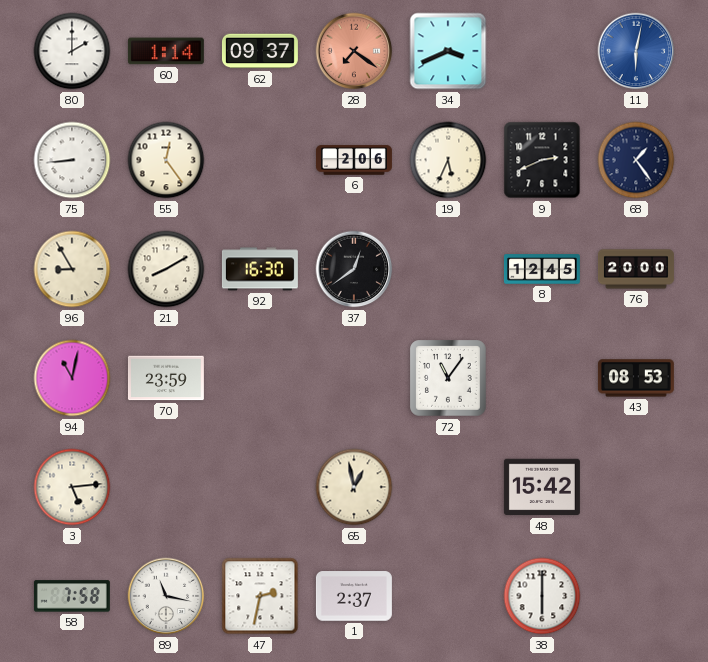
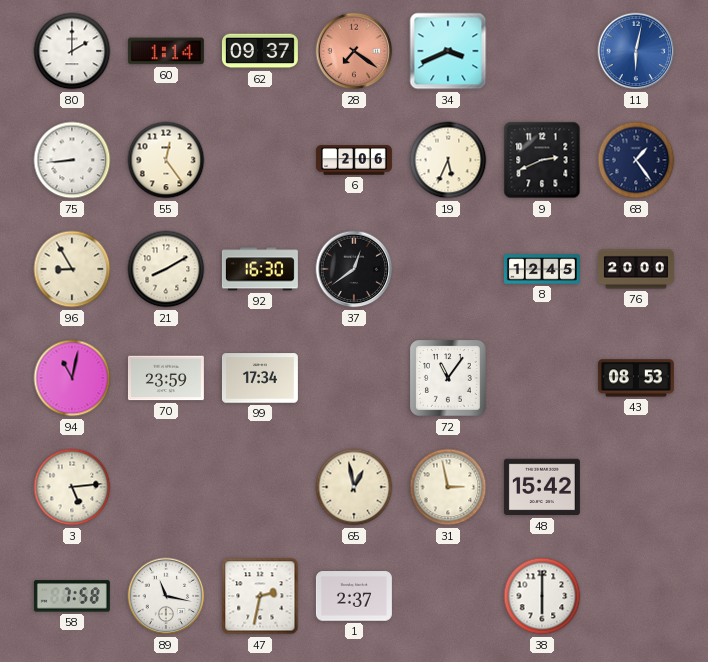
99: none -> 17:34 (260, 378)
31: none -> 2:58 (448, 487)
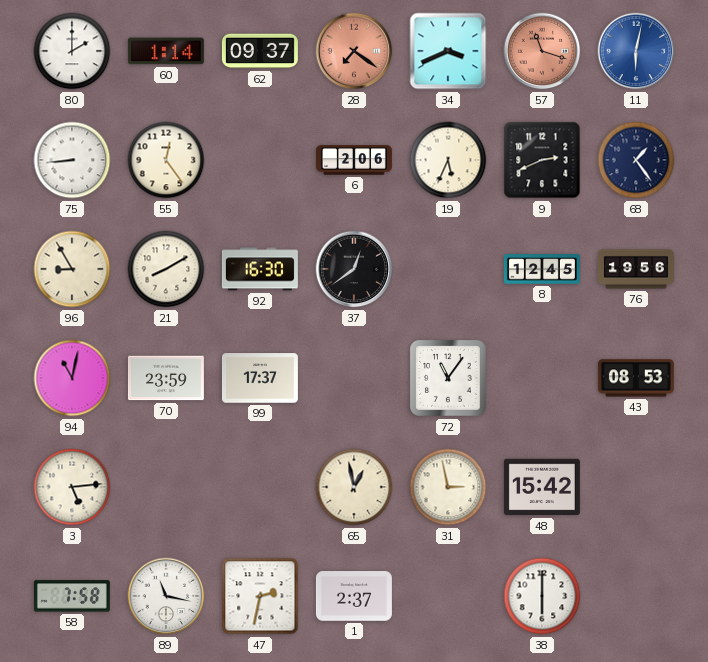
57: none -> 11:18 (542, 51)
76: 20:00 -> 19:56 (636, 269)
99: 17:34 -> 17:37 (260, 378)
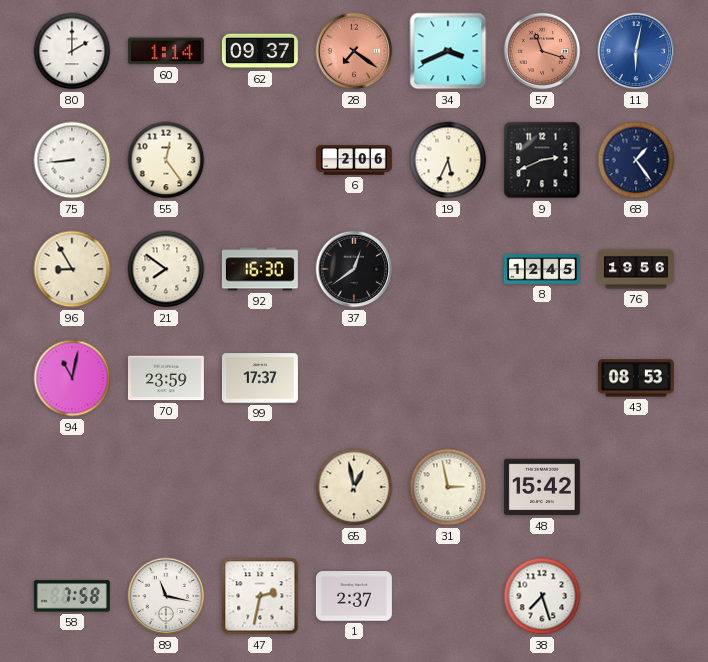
21: 8:10 -> 7:51 (166, 269)
72: 11:06 -> none (448, 378)
3: 5:14 -> none (72, 487)
38: 6:00 -> 7:27 (542, 596)
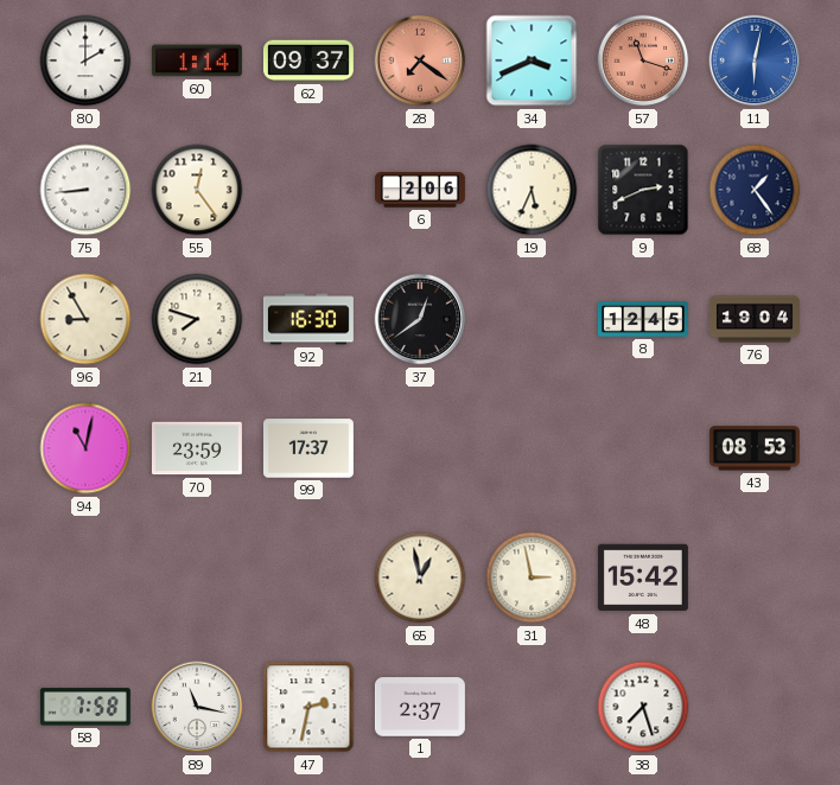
21: 7:51 -> 7:48 (197, 319)
76: 19:56 -> 19:04 (755, 319)
